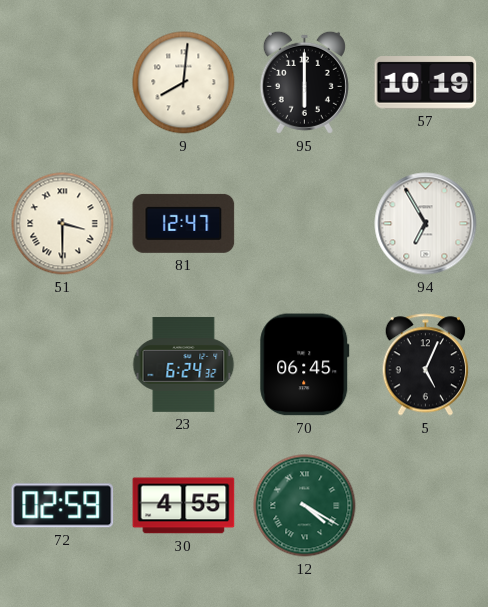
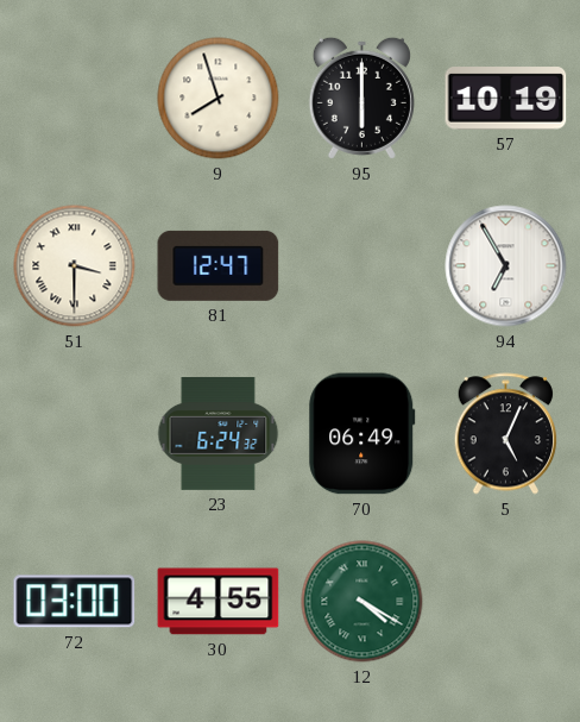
9: 8:01 -> 7:57 (219, 99)
70: 06:45 -> 06:49 (363, 434)
72: 02:59 -> 03:00 (75, 602)
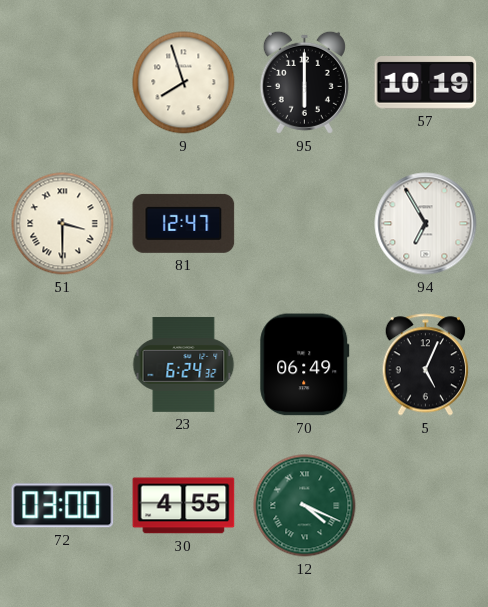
12: 4:20 -> 4:19 (305, 506)
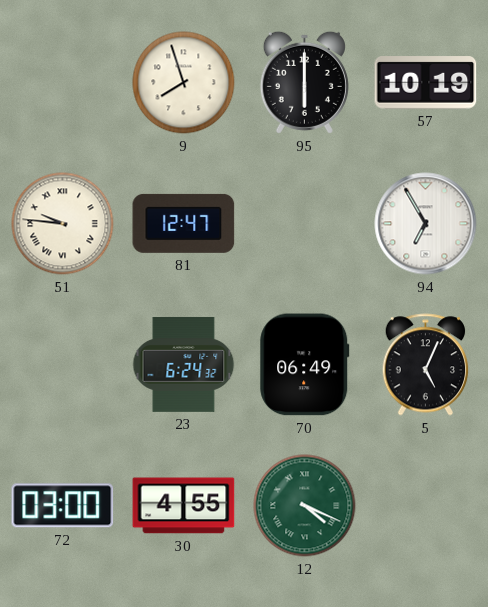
51: 3:30 -> 9:46 (63, 224)
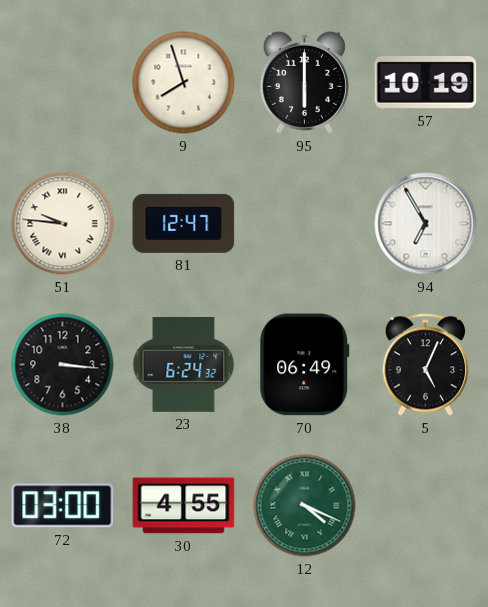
38: none -> 3:16 (63, 365)
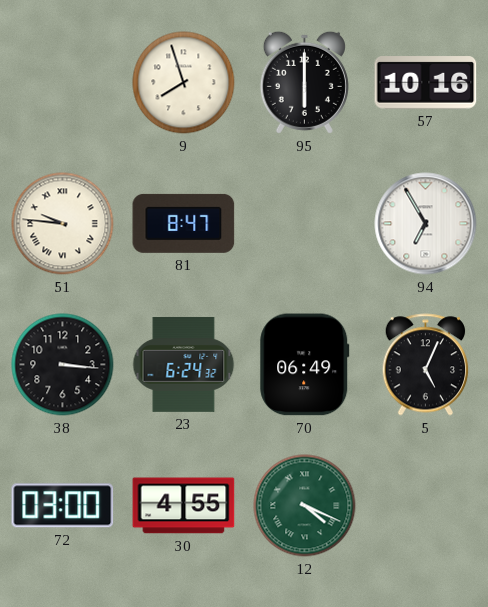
57: 10:19 -> 10:16 (426, 83)
81: 12:47 -> 8:47 (184, 223)
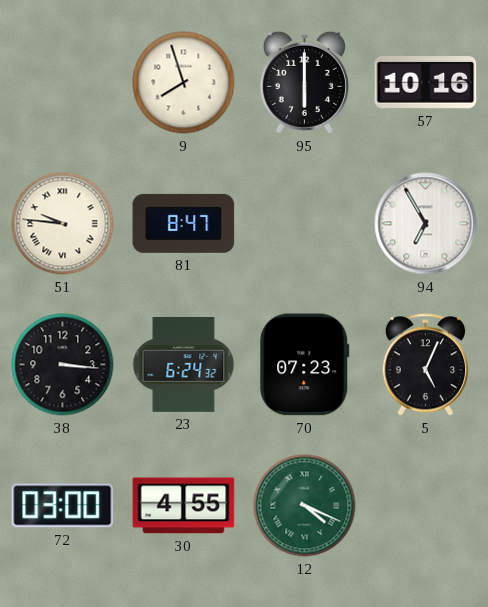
70: 06:49 -> 07:23 (305, 365)
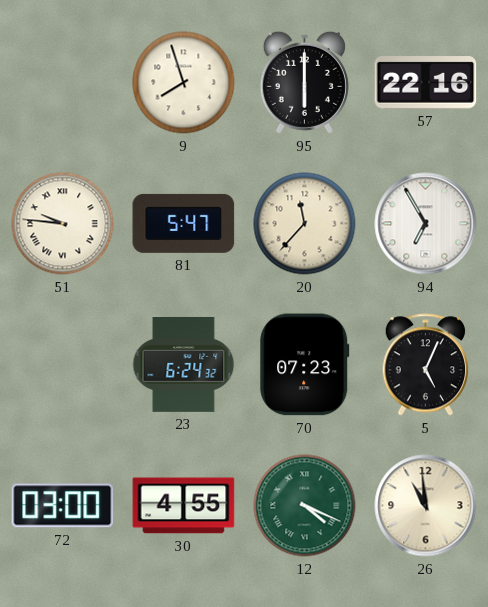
57: 10:16 -> 22:16 (426, 83)
81: 8:47 -> 5:47 (184, 223)
20: none -> 11:37 (305, 224)
38: 3:16 -> none (63, 365)
26: none -> 10:59 (426, 506)
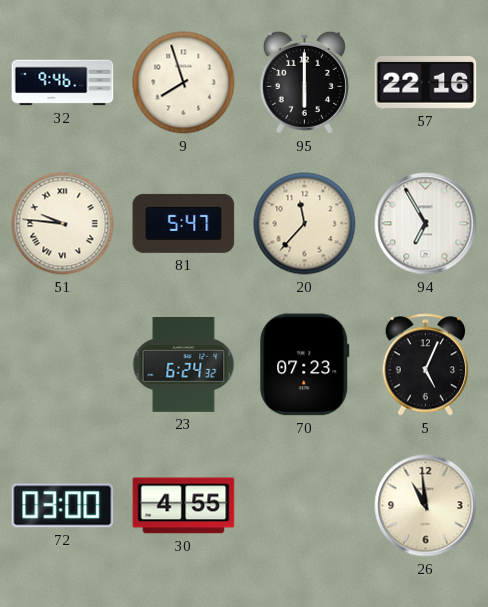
32: none -> 9:46 (63, 83)
12: 4:19 -> none (305, 506)
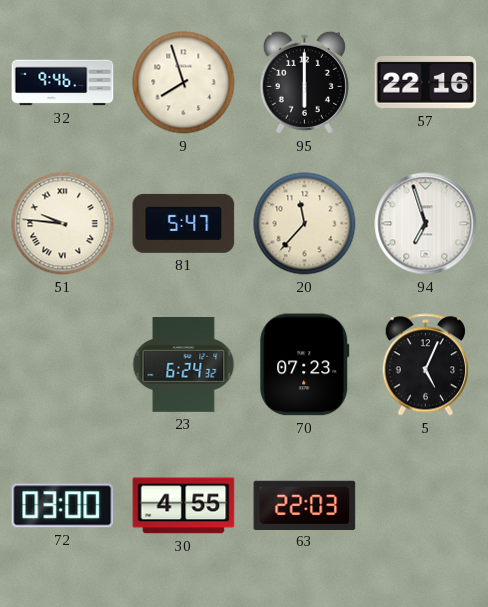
94: 6:55 -> 6:57 (426, 224)
63: none -> 22:03 (305, 505)
26: 10:59 -> none (426, 506)
